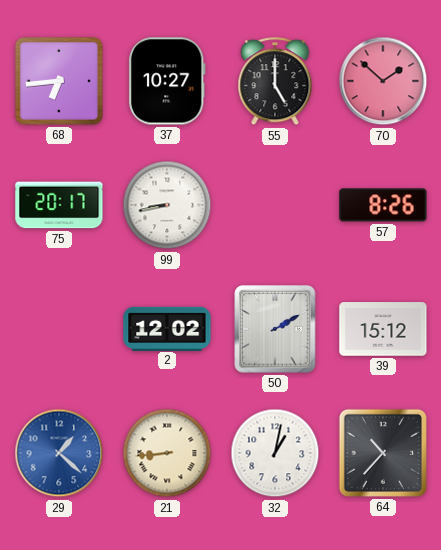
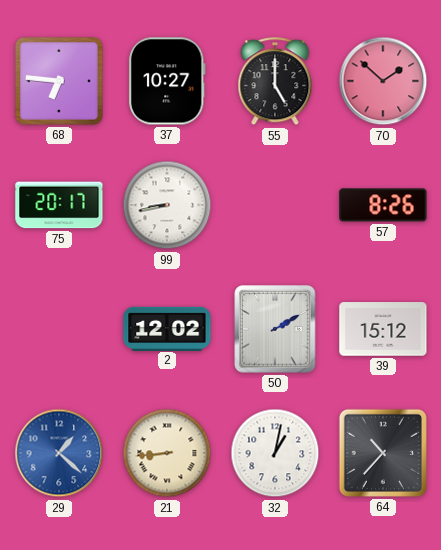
68: 6:44 -> 6:46 (59, 81)
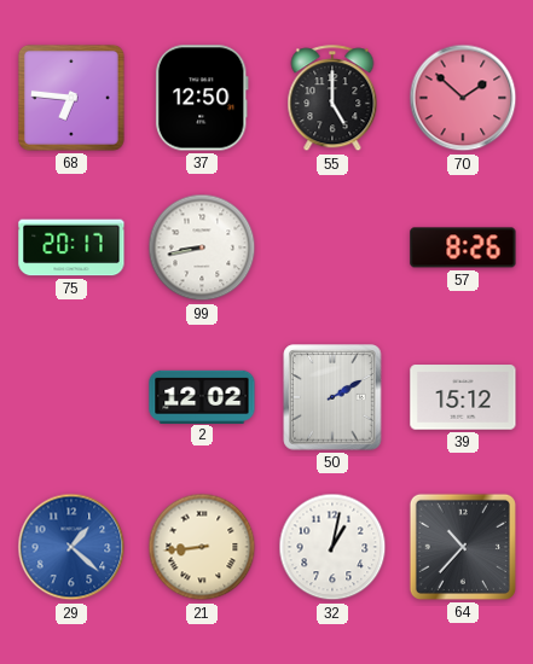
37: 10:27 -> 12:50 (202, 98)
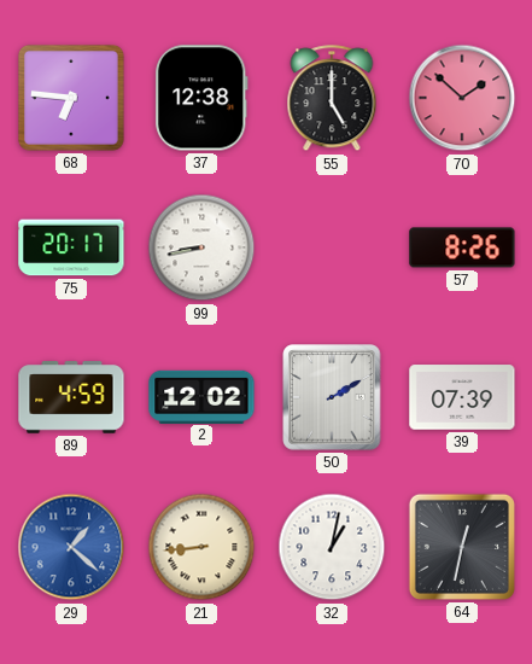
37: 12:50 -> 12:38 (201, 98)
89: none -> 4:59 (71, 397)
39: 15:12 -> 07:39 (462, 397)
64: 10:37 -> 12:32 (462, 547)
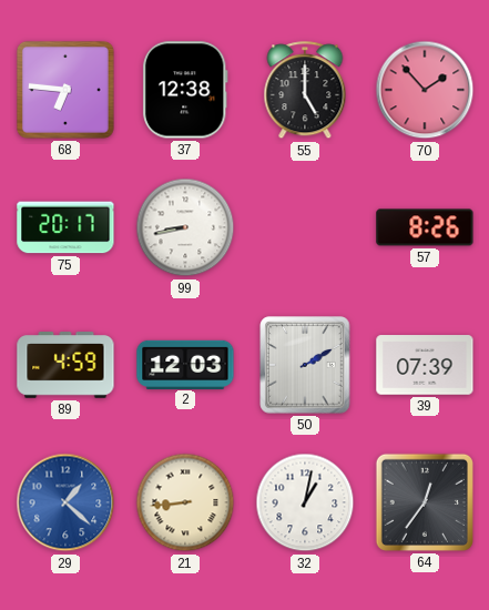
70: 1:52 -> 1:53 (425, 90)
2: 12:02 -> 12:03 (185, 364)
64: 12:32 -> 12:36 (425, 502)
